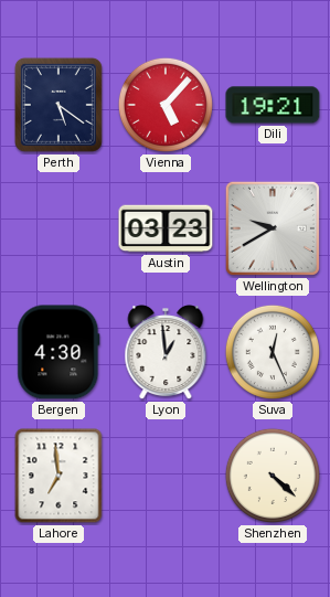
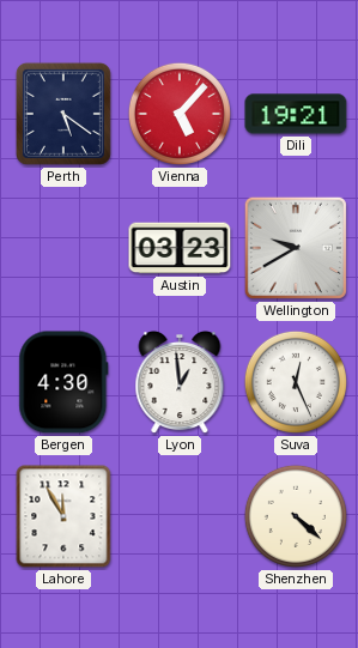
Lahore: 6:59 -> 11:55 (63, 516)
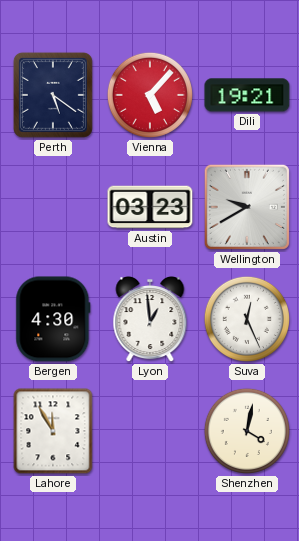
Shenzhen: 4:22 -> 4:02 (247, 431)
